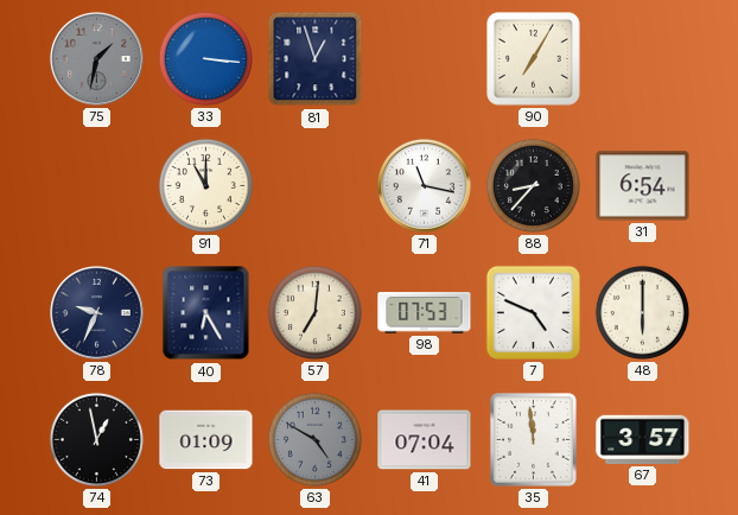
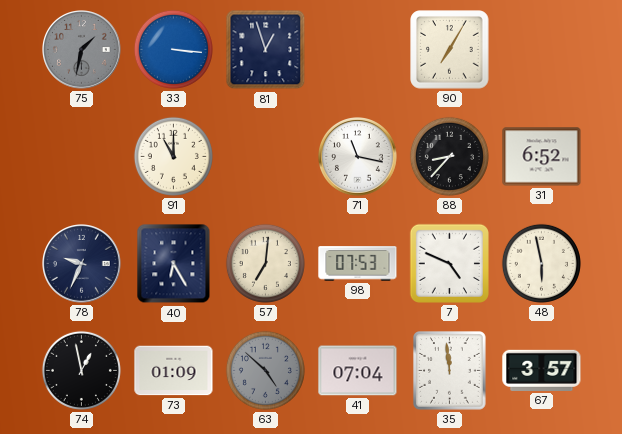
31: 6:54 -> 6:52 (542, 157)
48: 6:00 -> 5:58 (541, 263)
63: 4:50 -> 4:52 (265, 370)
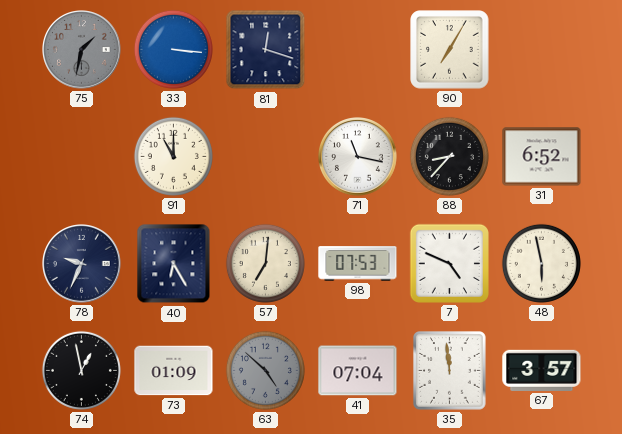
81: 12:57 -> 12:18 (266, 50)
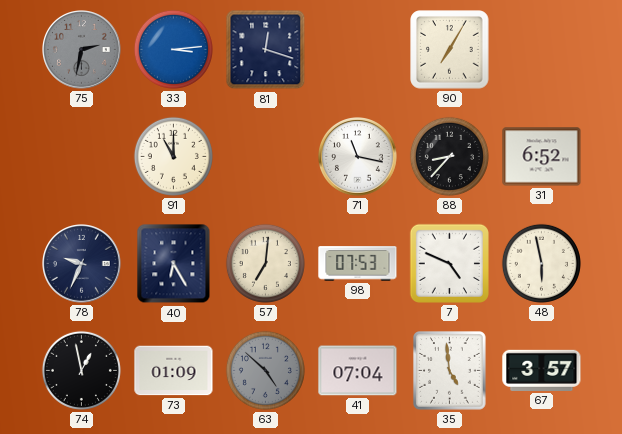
75: 1:32 -> 2:32 (82, 50)
33: 3:16 -> 3:14 (173, 49)
35: 11:59 -> 4:59 (450, 371)
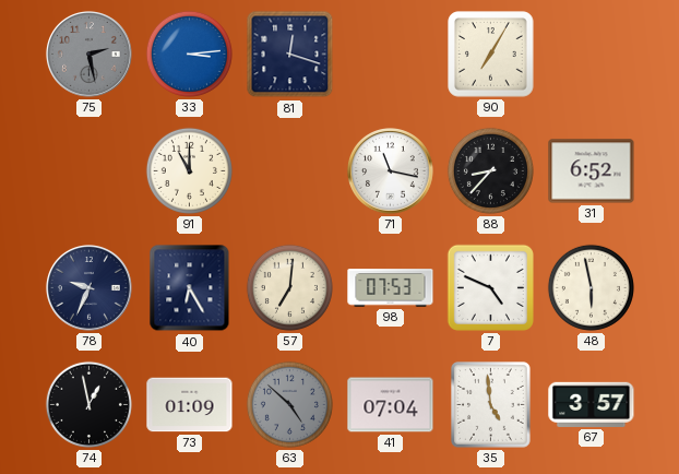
75: 2:32 -> 2:28 (90, 55)
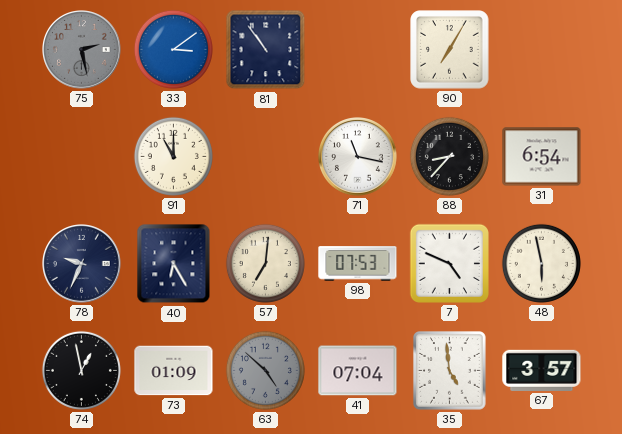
33: 3:14 -> 3:09 (173, 49)
81: 12:18 -> 10:54 (266, 50)
31: 6:52 -> 6:54 (542, 157)
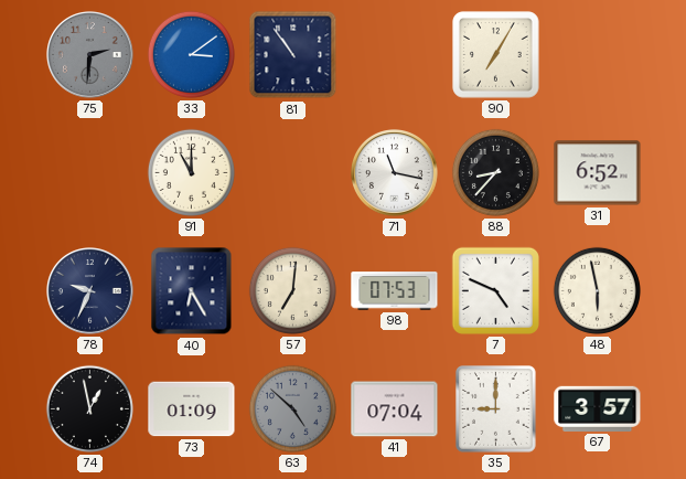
75: 2:28 -> 2:31 (90, 55)
31: 6:54 -> 6:52 (598, 173)
35: 4:59 -> 9:00 (496, 409)
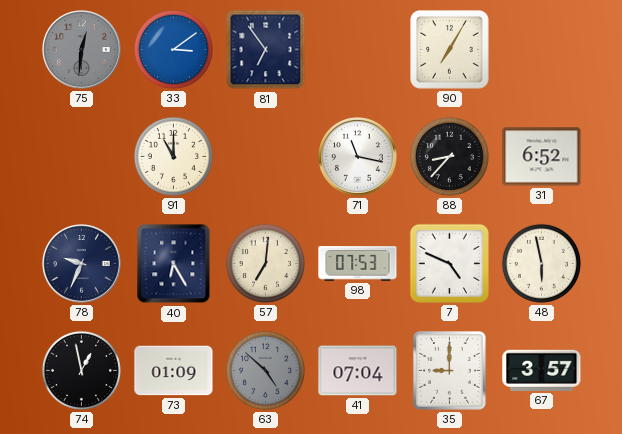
75: 2:31 -> 12:31 (82, 50)
81: 10:54 -> 6:54 (266, 50)
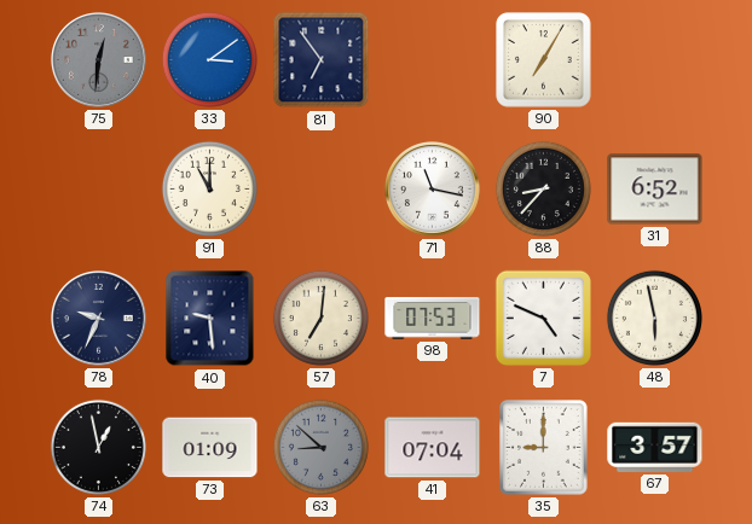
40: 6:25 -> 9:29 (210, 319)
63: 4:52 -> 8:52 (320, 447)
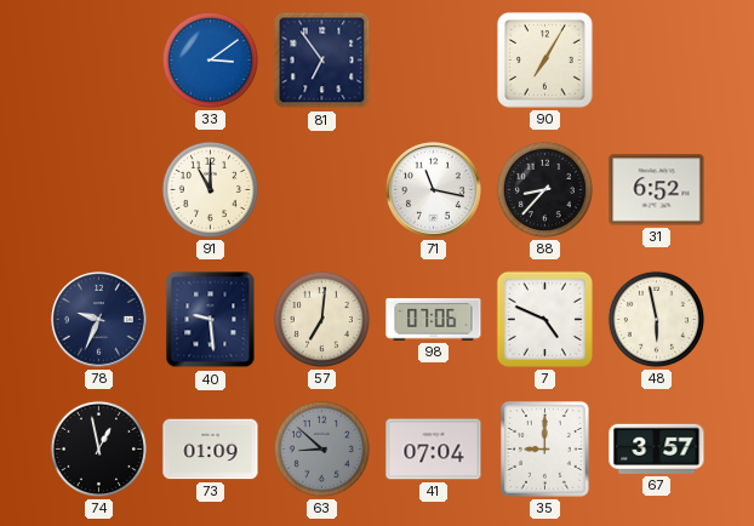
75: 12:31 -> none (99, 60)
98: 07:53 -> 07:06 (434, 320)
